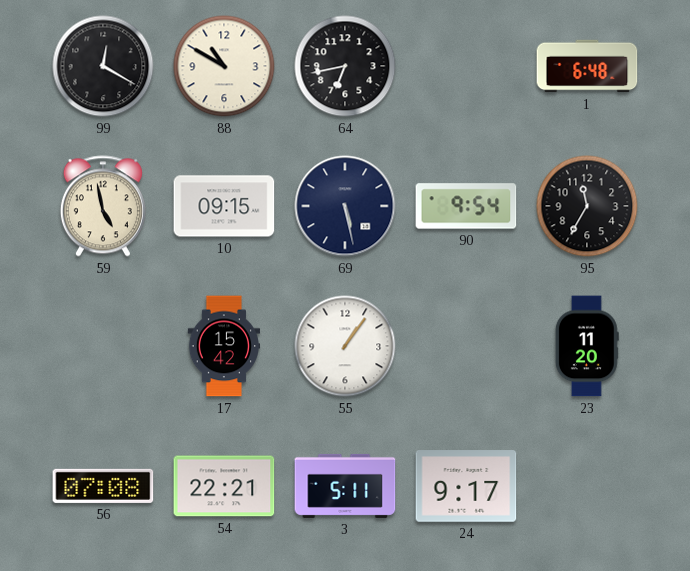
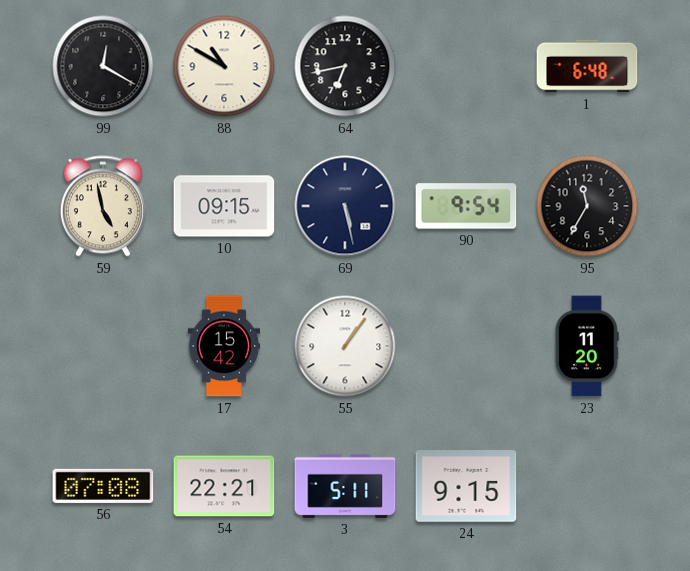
24: 9:17 -> 9:15 (466, 486)
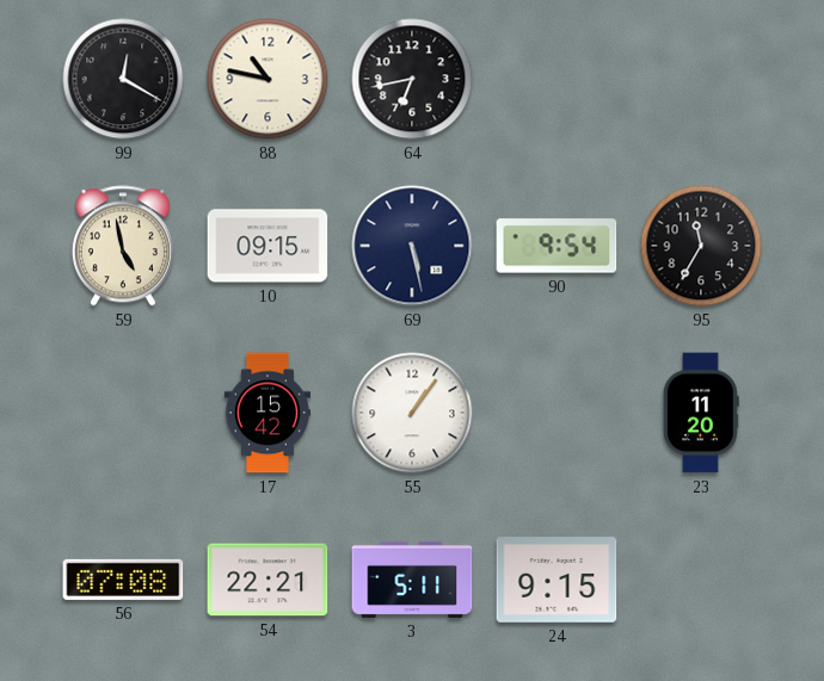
88: 10:50 -> 10:47 (268, 79)
1: 6:48 -> none (587, 66)
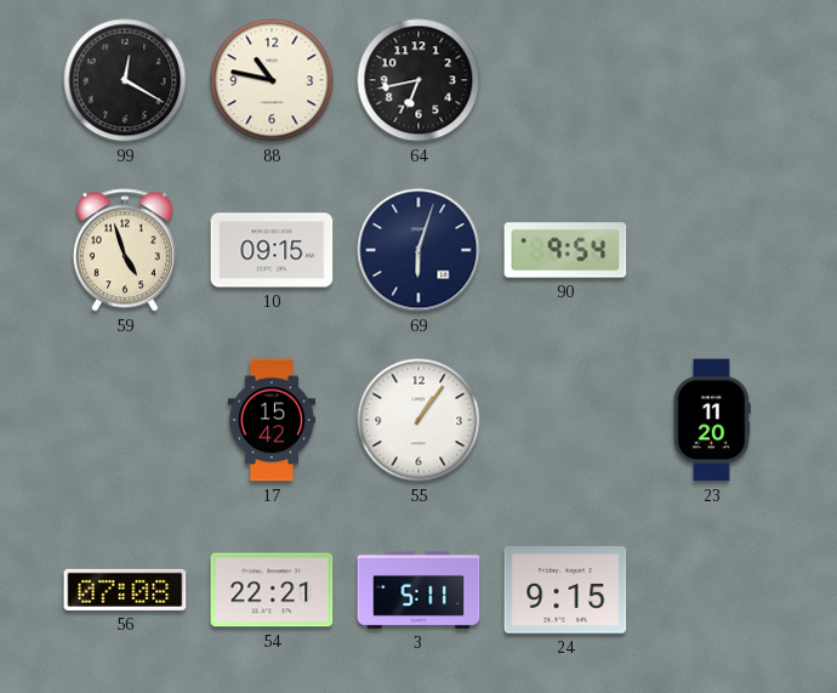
59: 4:58 -> 4:57 (125, 250)
69: 5:28 -> 6:03 (419, 250)
95: 11:35 -> none (701, 246)
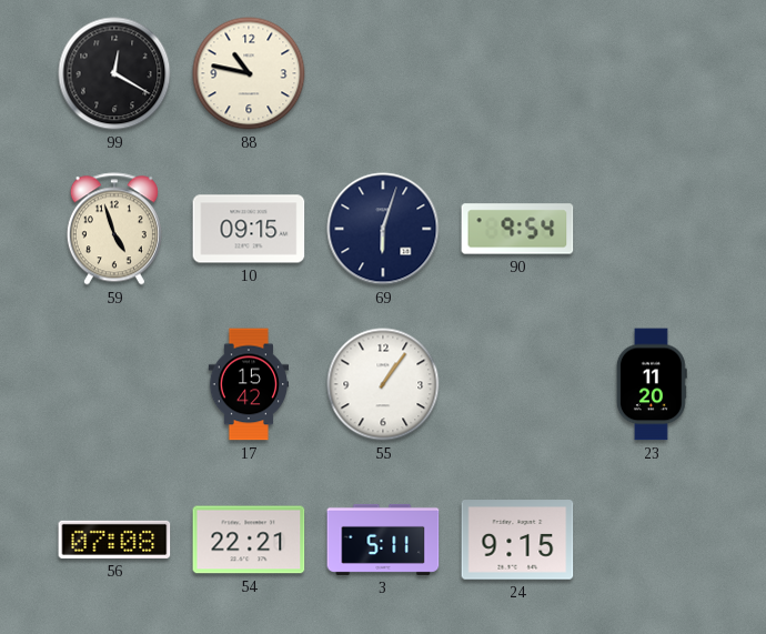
64: 6:43 -> none (419, 80)
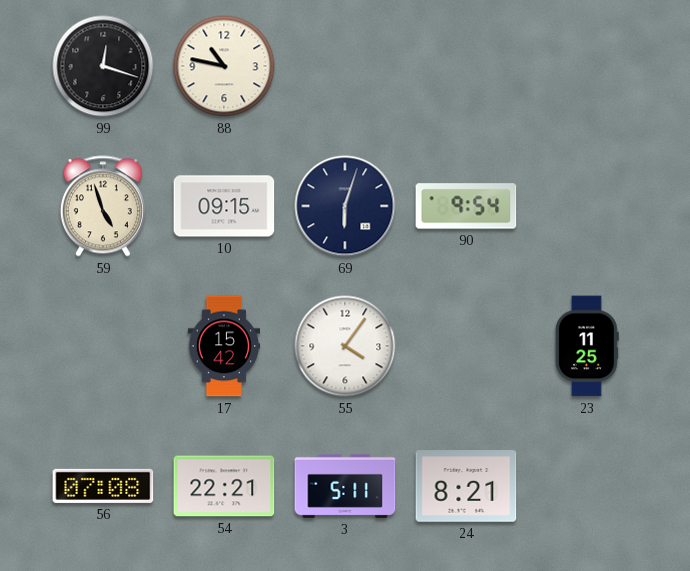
99: 12:20 -> 12:18 (103, 66)
55: 1:06 -> 4:06 (345, 346)
23: 11:20 -> 11:25 (587, 346)
24: 9:15 -> 8:21 (466, 486)
